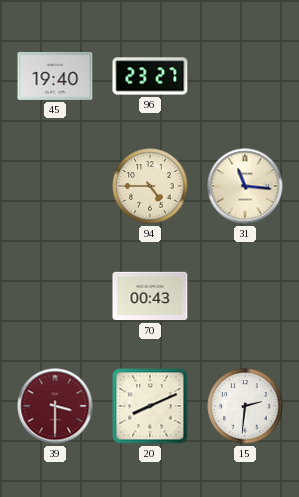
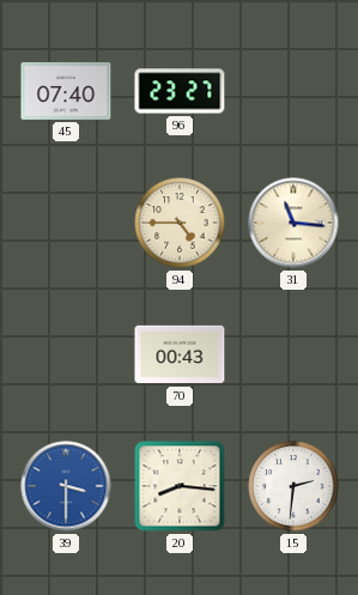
45: 19:40 -> 07:40 (66, 91)
39 dial: burgundy -> blue (66, 486)
20: 8:11 -> 8:16 (180, 486)
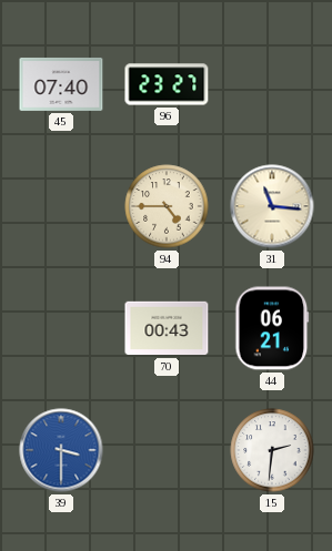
44: none -> 06:21 (272, 328)
20: 8:16 -> none (180, 486)
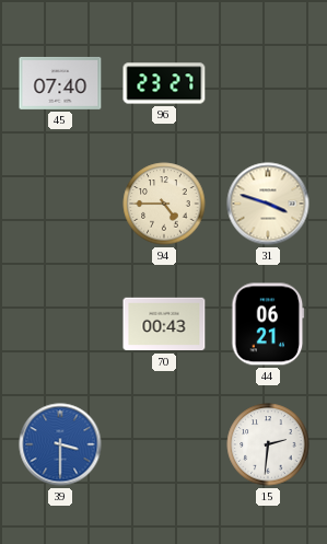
31: 11:16 -> 3:48 (268, 204)
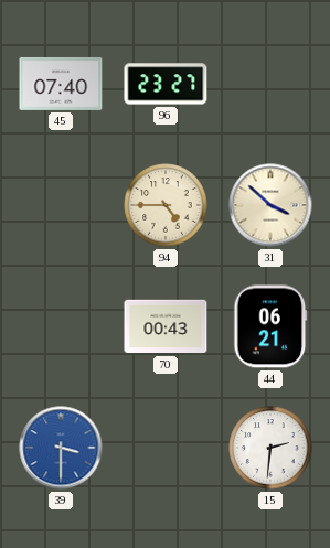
31: 3:48 -> 3:52 (270, 205)
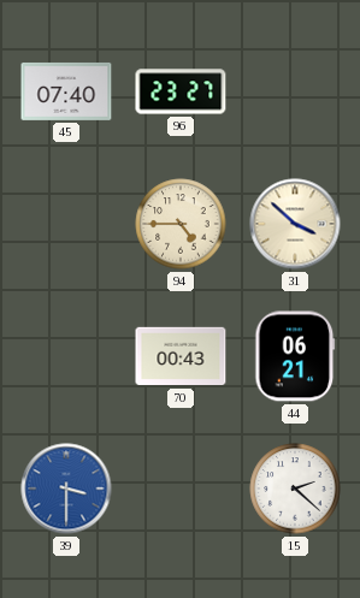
15: 2:31 -> 2:22 (295, 489)
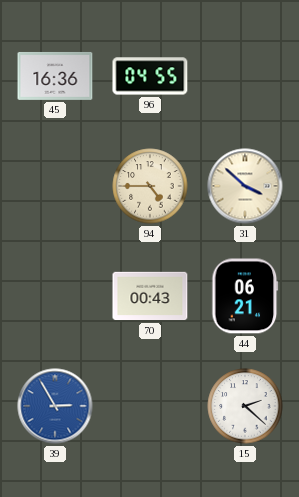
45: 07:40 -> 16:36 (55, 76)
96: 23:27 -> 04:55 (150, 76)
39: 3:30 -> 2:55 (55, 406)
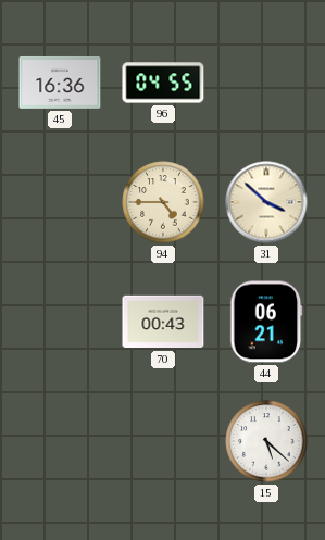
39: 2:55 -> none (55, 406)
15: 2:22 -> 5:22 (266, 441)
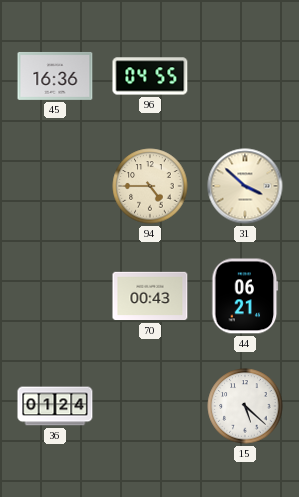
36: none -> 01:24 (55, 406)
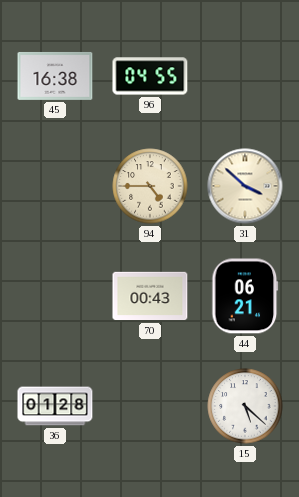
45: 16:36 -> 16:38 (55, 76)
36: 01:24 -> 01:28 (55, 406)
